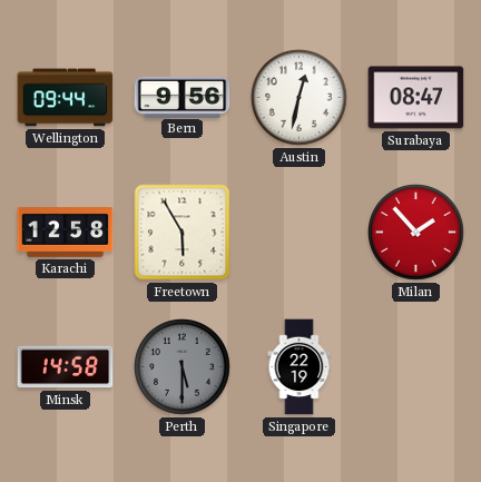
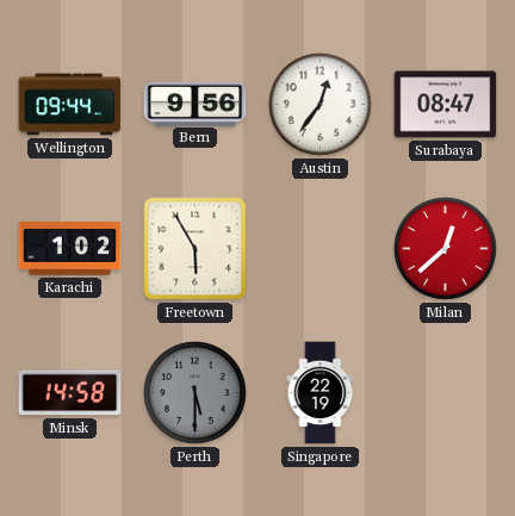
Austin: 12:32 -> 12:36 (321, 105)
Karachi: 12:58 -> 1:02 (70, 249)
Milan: 1:53 -> 12:38 (446, 249)
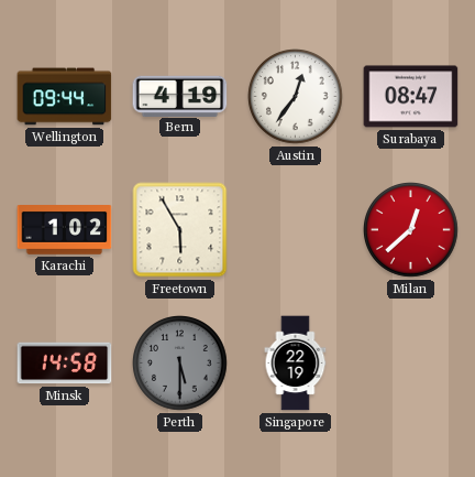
Bern: 9:56 -> 4:19 (180, 96)
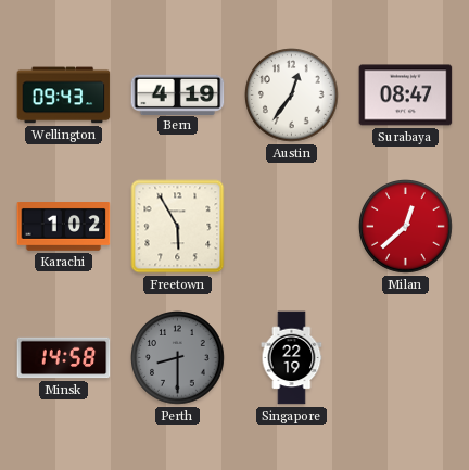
Wellington: 09:44 -> 09:43 (64, 96)
Perth: 5:30 -> 8:30 (178, 358)
